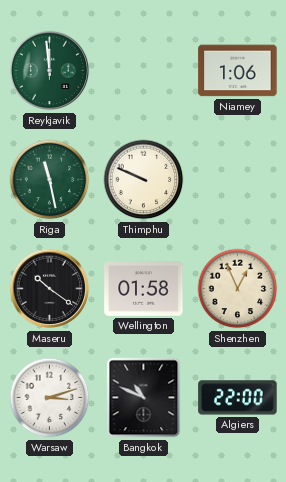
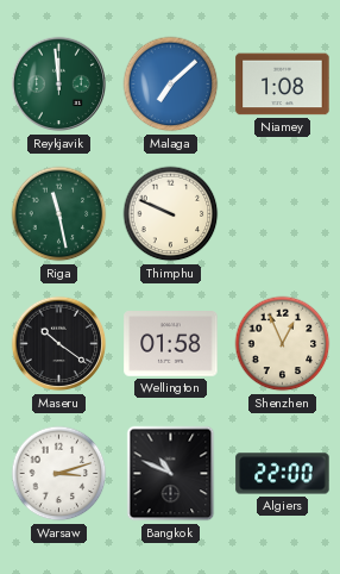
Malaga: none -> 7:08 (171, 85)
Niamey: 1:06 -> 1:08 (283, 85)
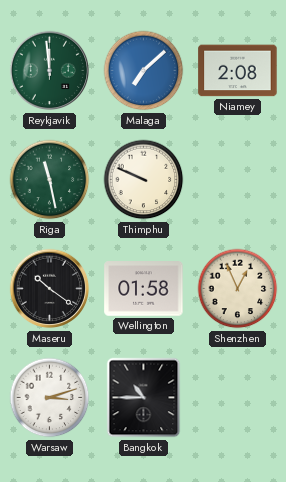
Niamey: 1:08 -> 2:08 (238, 71)
Bangkok: 10:49 -> 10:45 (144, 398)
Algiers: 22:00 -> none (283, 474)
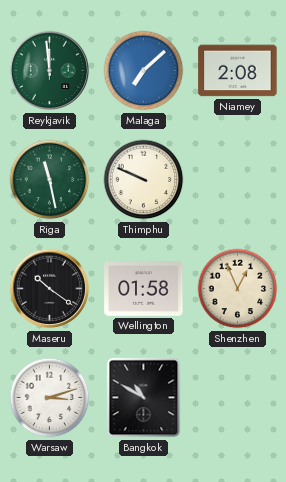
Bangkok: 10:45 -> 10:50 (144, 398)
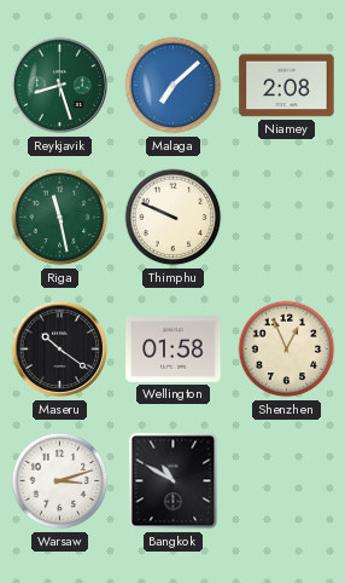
Reykjavik: 11:59 -> 8:27 (60, 86)
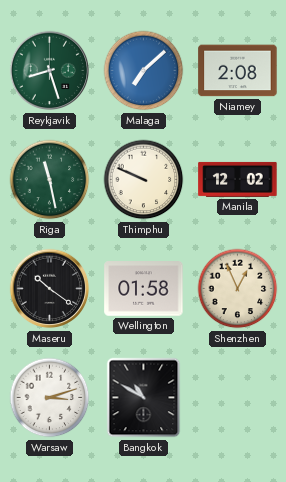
Manila: none -> 12:02 (238, 179)
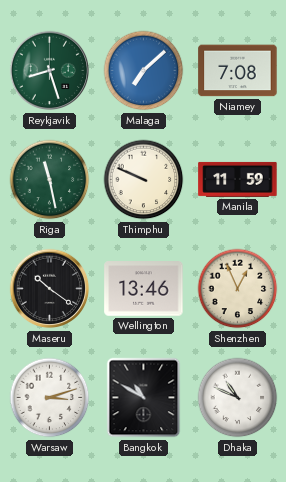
Niamey: 2:08 -> 7:08 (238, 71)
Manila: 12:02 -> 11:59 (238, 179)
Wellington: 01:58 -> 13:46 (144, 289)
Dhaka: none -> 10:49 (238, 398)
